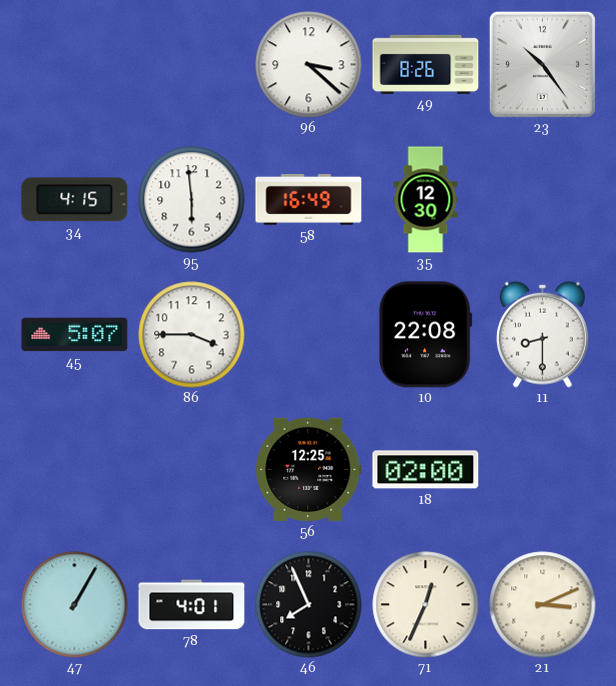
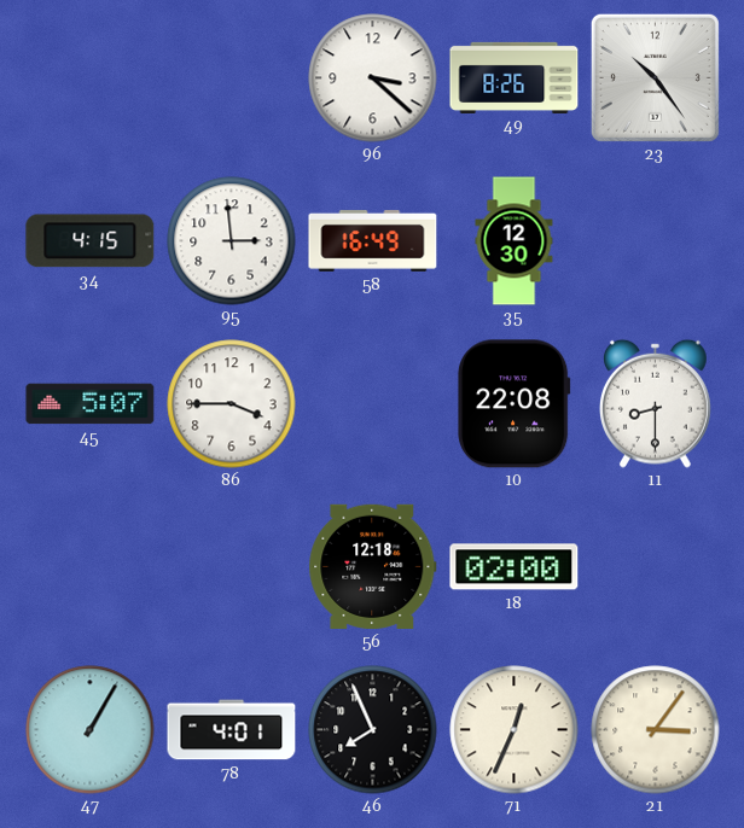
95: 5:59 -> 2:59 (232, 241)
56: 12:25 -> 12:18 (373, 566)
21: 3:11 -> 3:06 (656, 730)
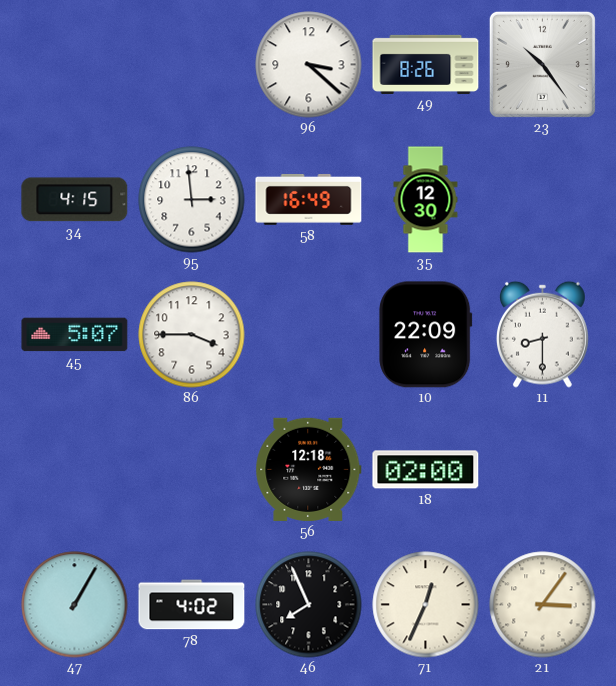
10: 22:08 -> 22:09 (426, 335)
78: 4:01 -> 4:02 (192, 605)
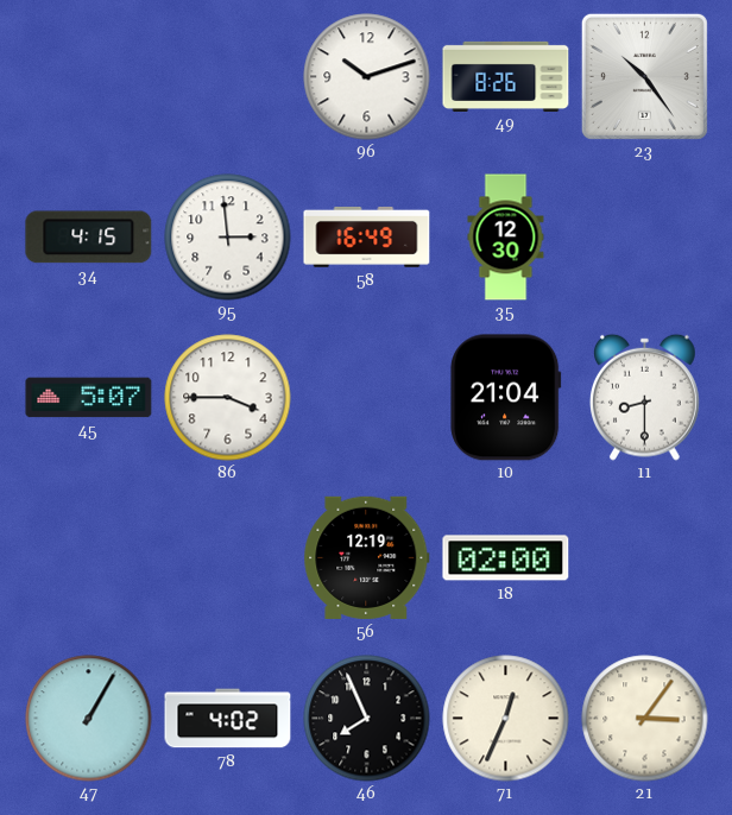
96: 3:22 -> 10:12 (367, 77)
10: 22:09 -> 21:04 (506, 398)
56: 12:18 -> 12:19 (367, 557)
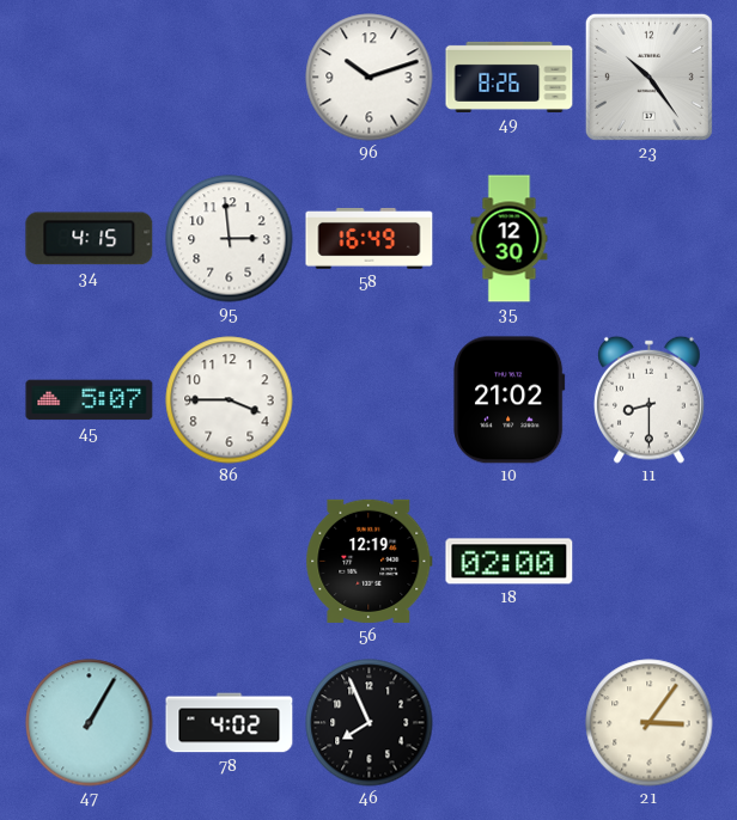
10: 21:04 -> 21:02 (510, 400)
71: 12:34 -> none (506, 719)
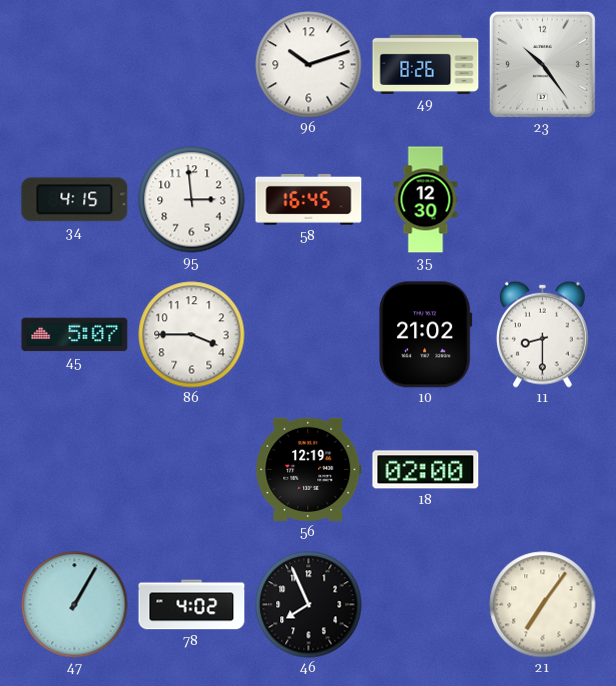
58: 16:49 -> 16:45 (309, 199)
21: 3:06 -> 7:06 (543, 605)
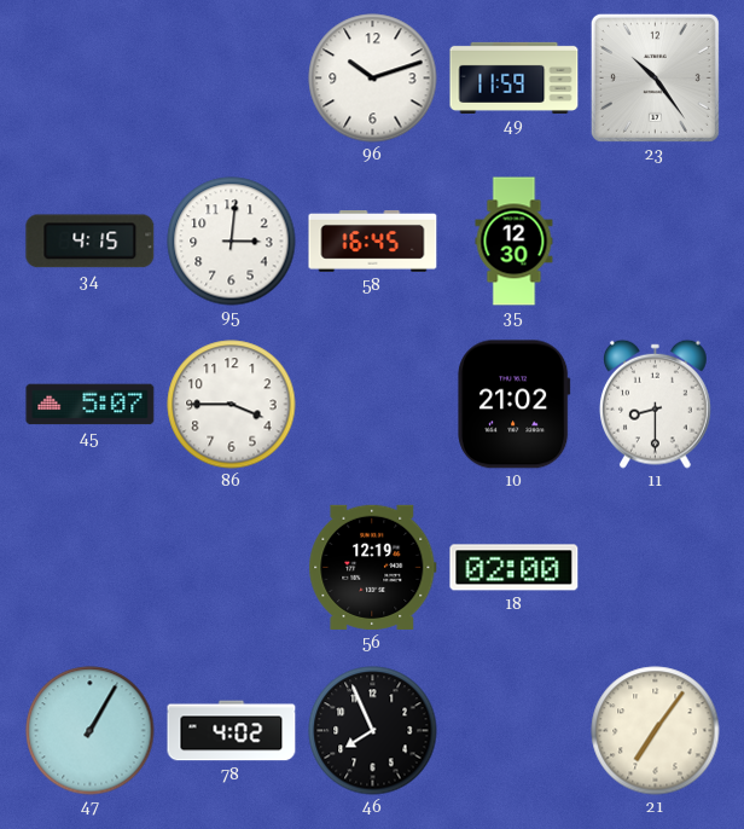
49: 8:26 -> 11:59 (515, 77)
95: 2:59 -> 3:01 (232, 242)
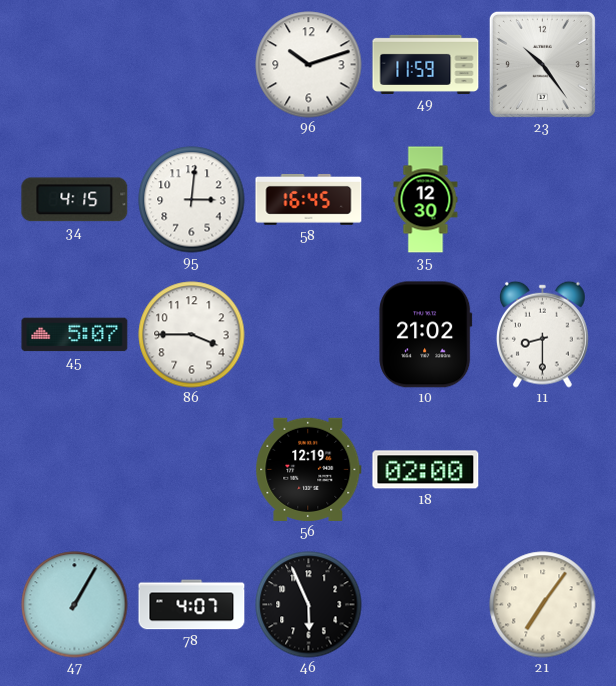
78: 4:02 -> 4:07 (192, 605)
46: 7:56 -> 5:56 (309, 605)
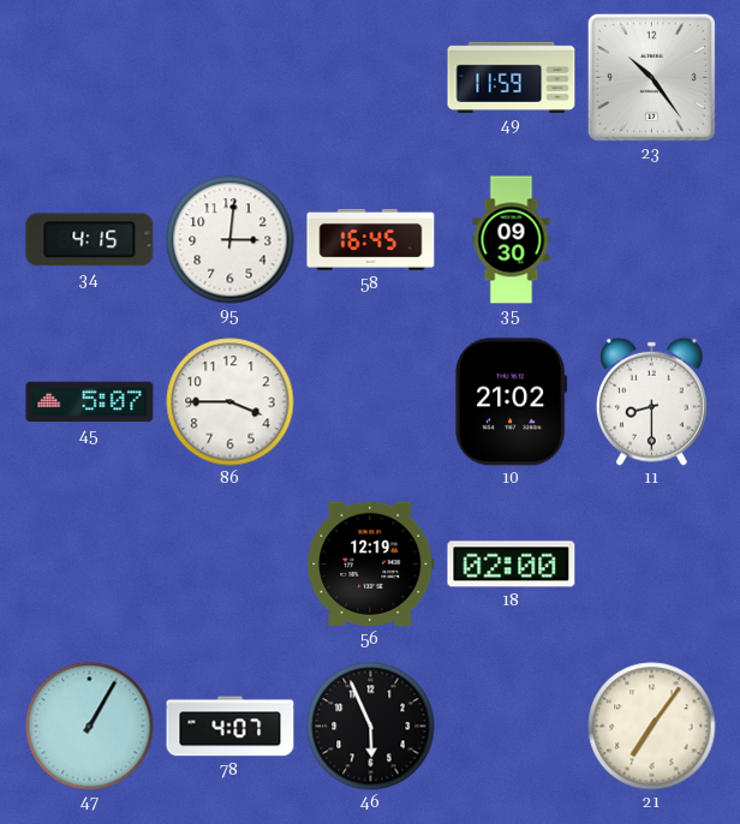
96: 10:12 -> none (309, 65)
35: 12:30 -> 09:30 (512, 240)
